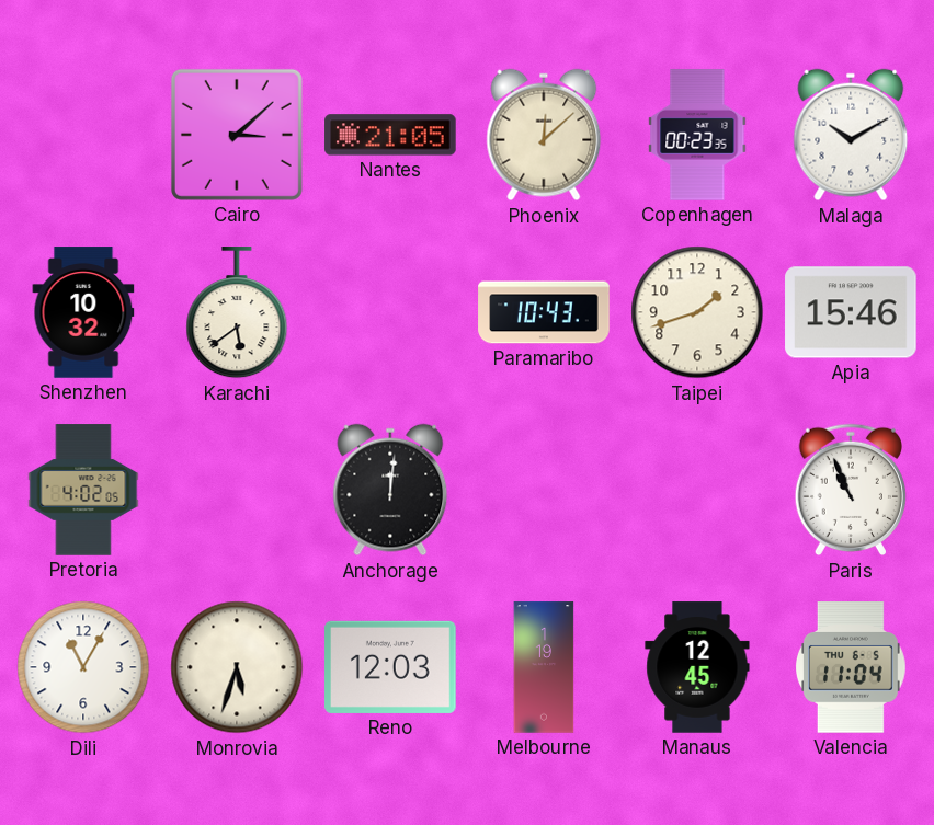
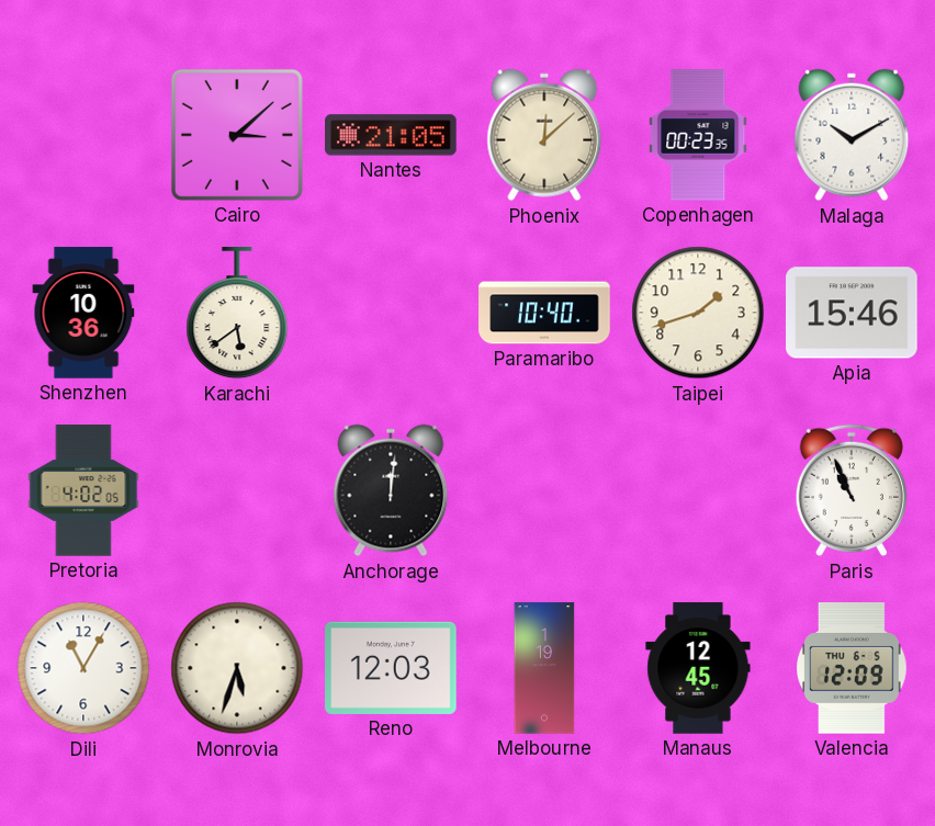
Shenzhen: 10:32 -> 10:36 (83, 313)
Paramaribo: 10:43 -> 10:40 (544, 313)
Valencia: 11:04 -> 12:09 (853, 668)
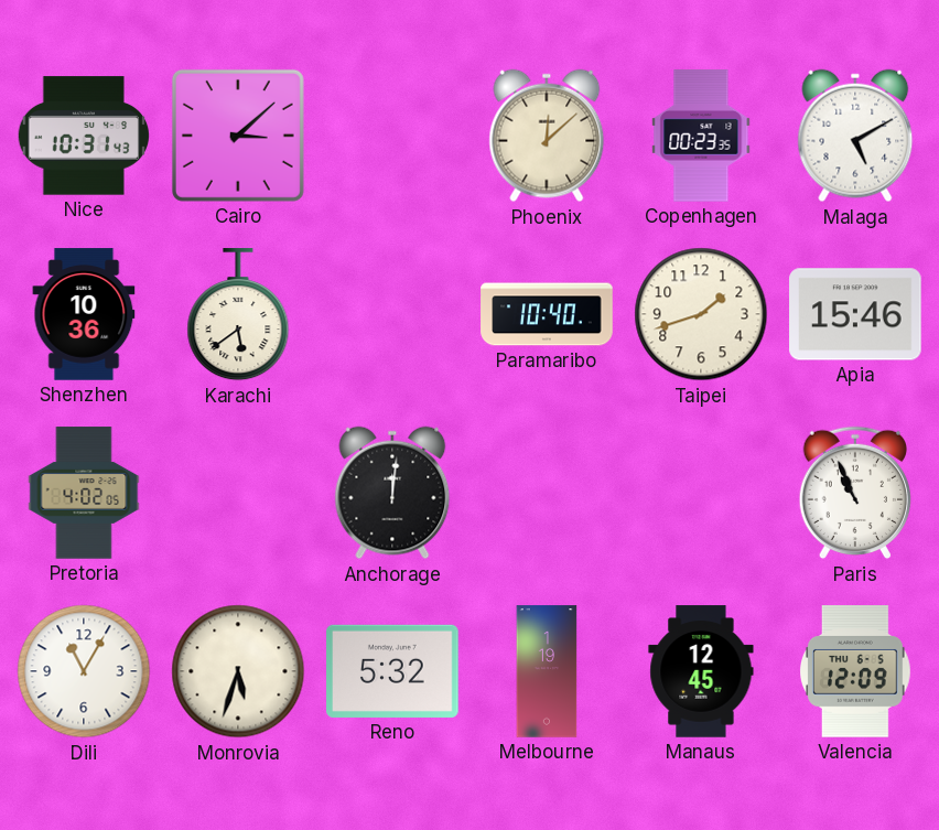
Nice: none -> 10:31 (83, 136)
Nantes: 21:05 -> none (391, 135)
Malaga: 10:10 -> 5:10 (855, 136)
Reno: 12:03 -> 5:32 (392, 671)
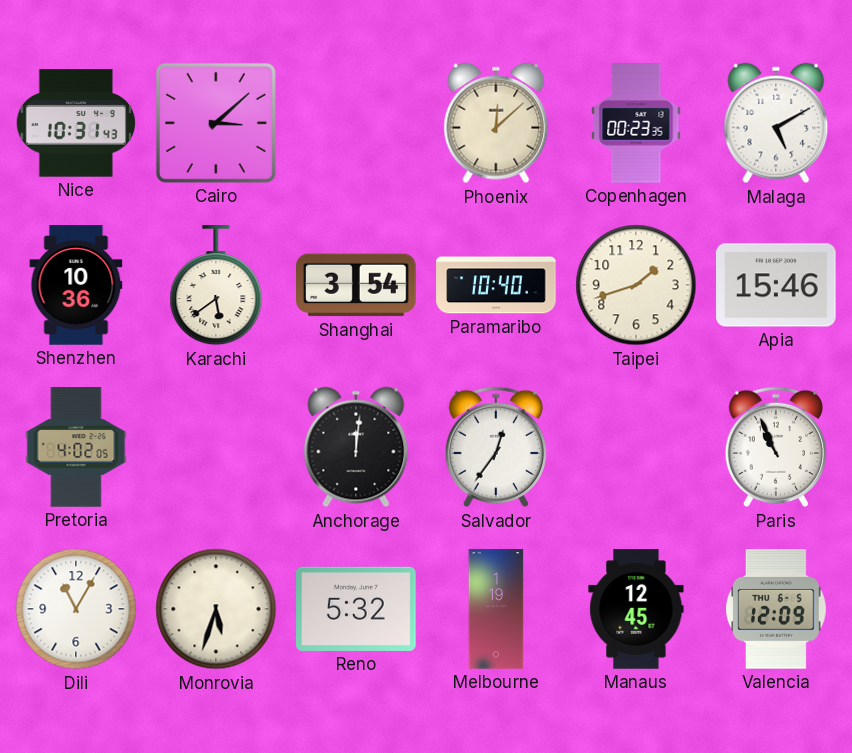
Shanghai: none -> 3:54 (356, 285)
Salvador: none -> 12:36 (495, 447)
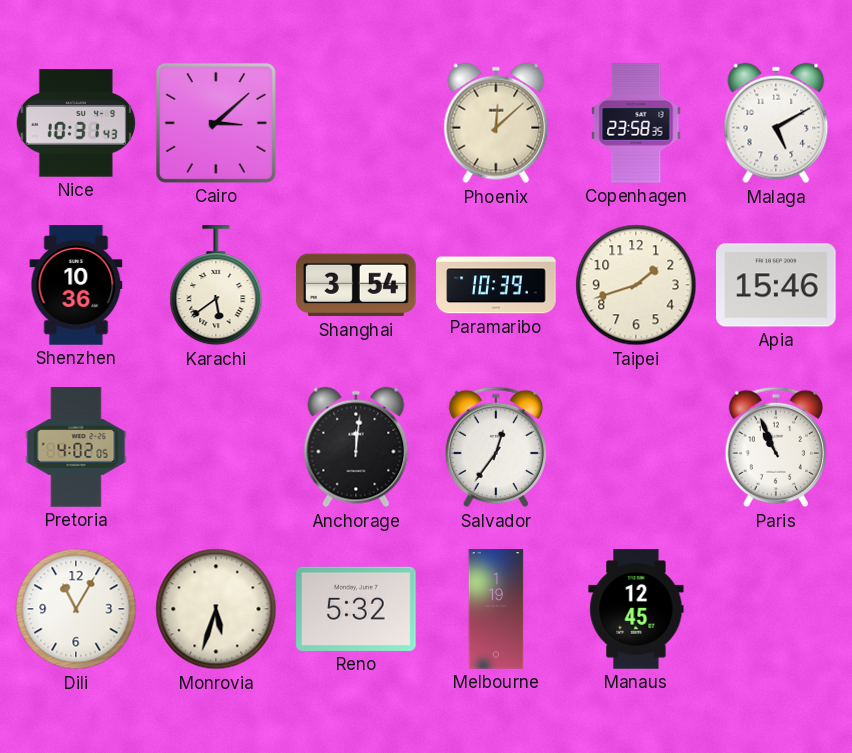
Copenhagen: 00:23 -> 23:58 (636, 123)
Paramaribo: 10:40 -> 10:39 (496, 285)
Valencia: 12:09 -> none (777, 609)
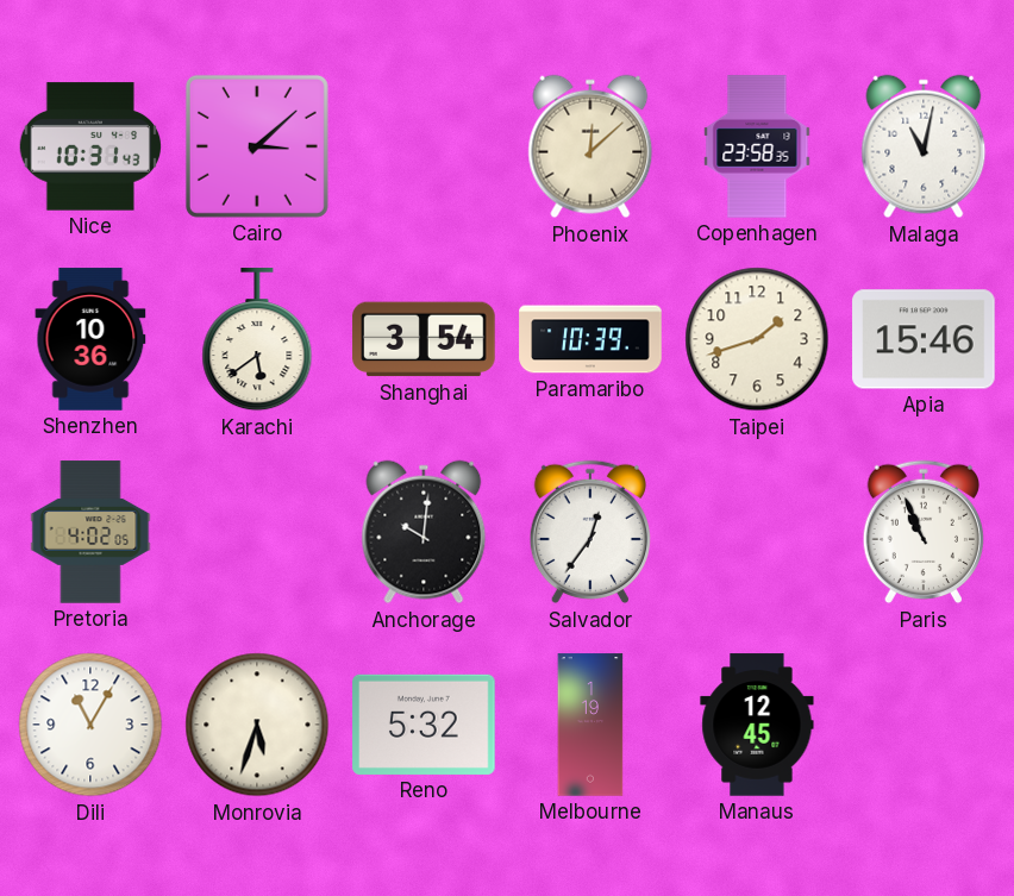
Malaga: 5:10 -> 11:02 (924, 146)
Anchorage: 12:01 -> 10:01 (424, 532)
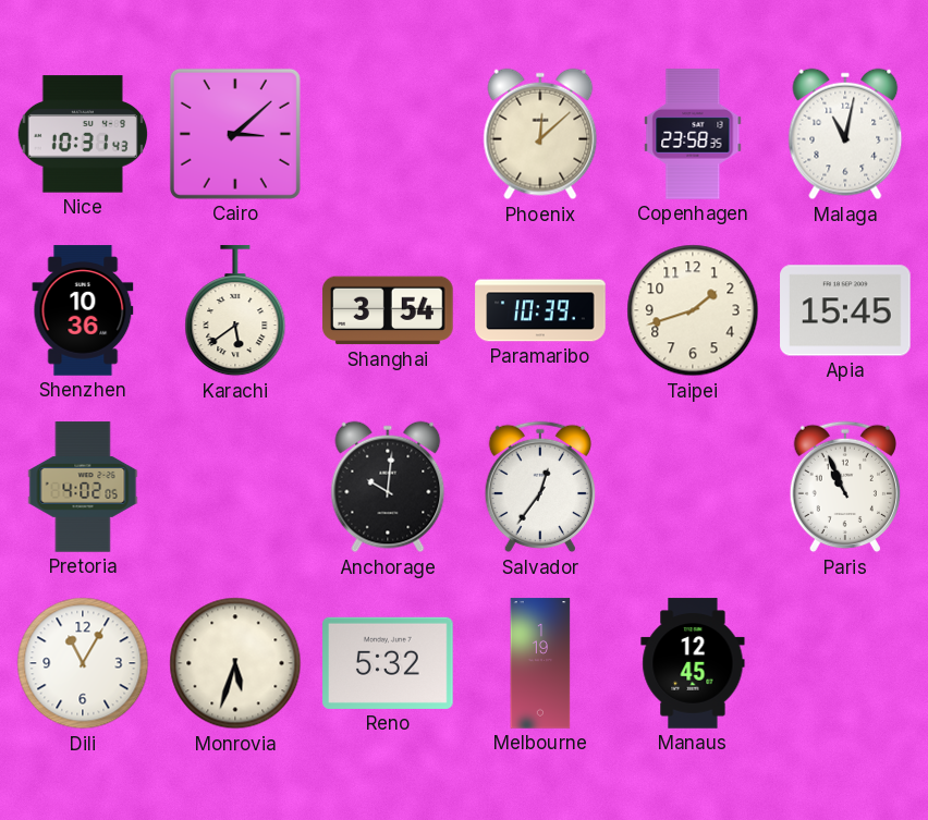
Apia: 15:46 -> 15:45 (845, 310)
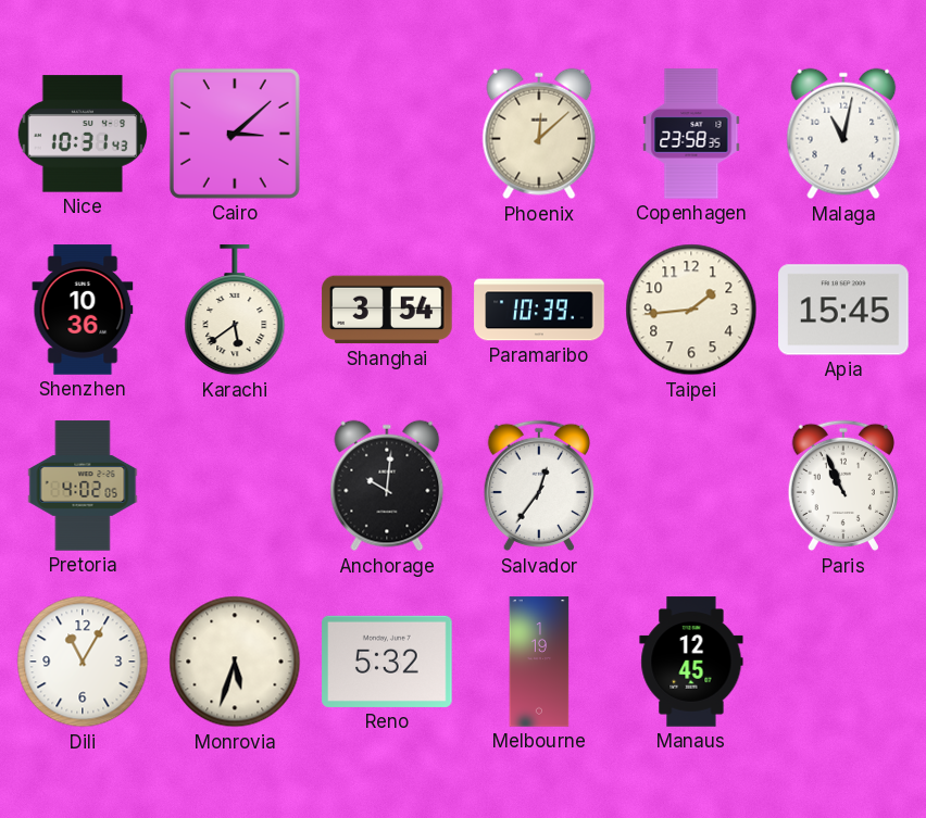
Taipei: 1:42 -> 1:44 (691, 310)
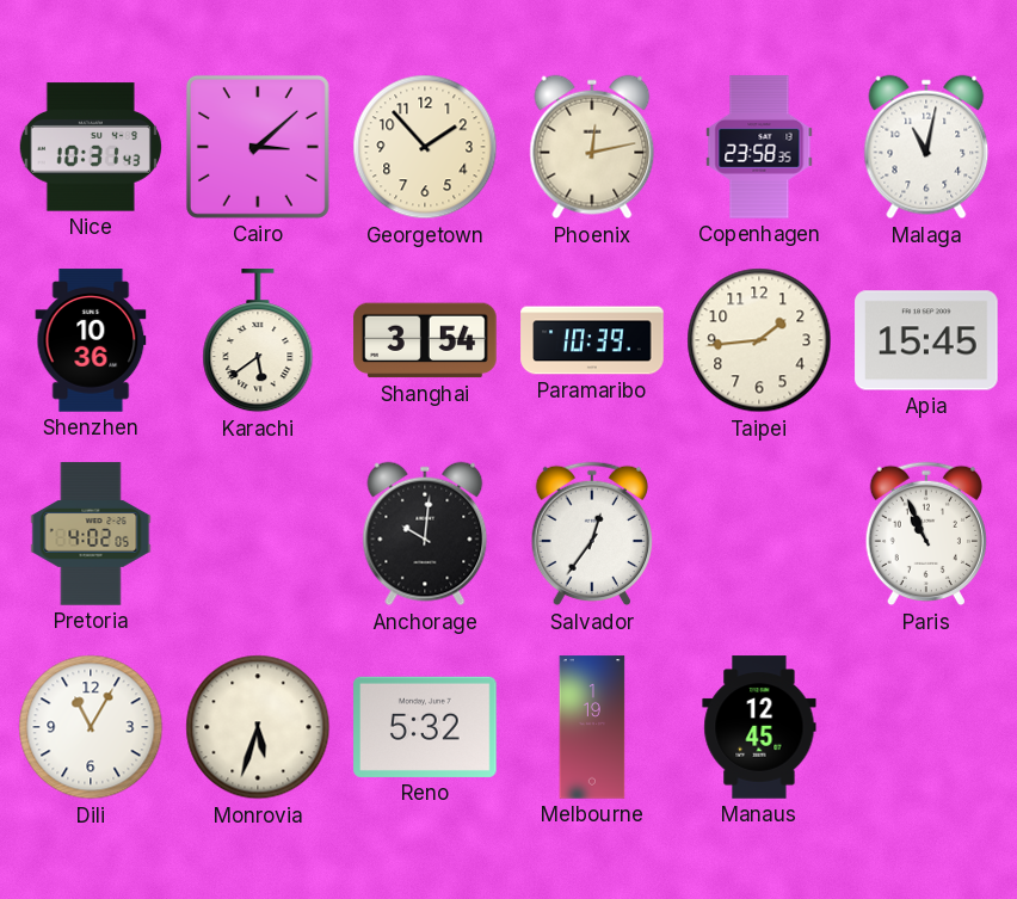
Georgetown: none -> 1:53 (425, 147)
Phoenix: 12:08 -> 12:13 (592, 147)
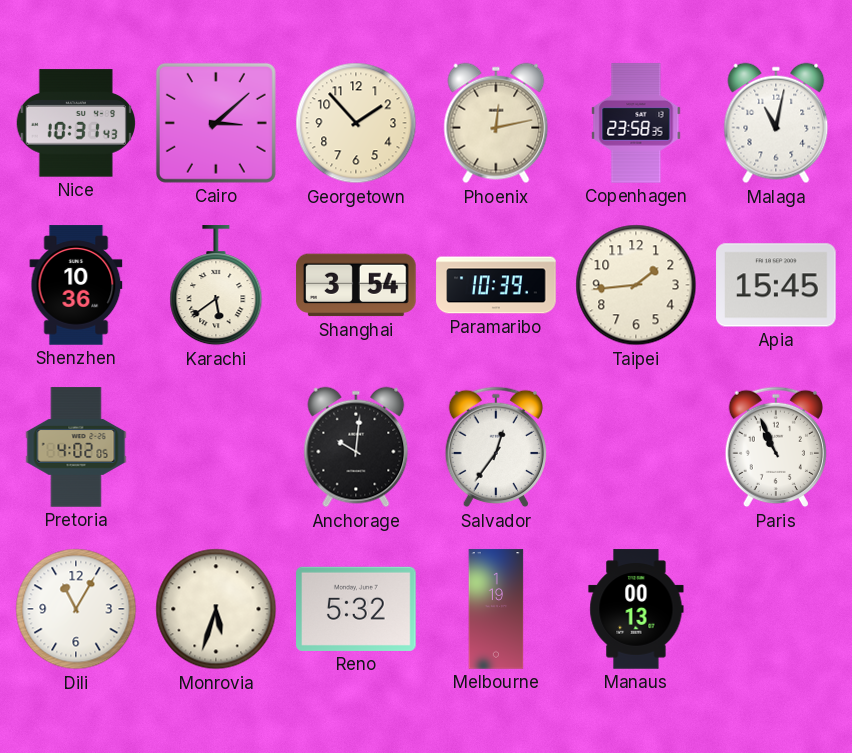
Manaus: 12:45 -> 00:13 (636, 609)
